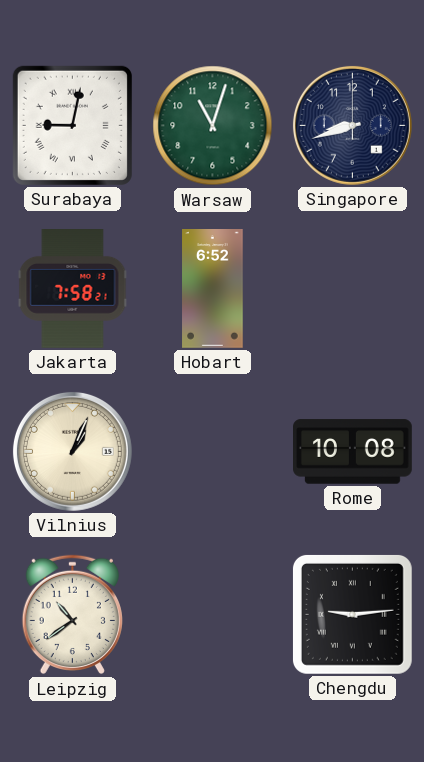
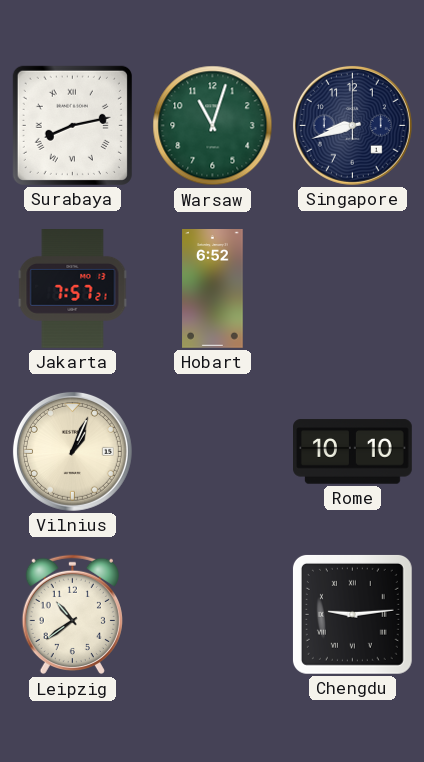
Surabaya: 9:02 -> 8:13 (72, 125)
Jakarta: 7:58 -> 7:57 (73, 289)
Rome: 10:08 -> 10:10 (353, 452)
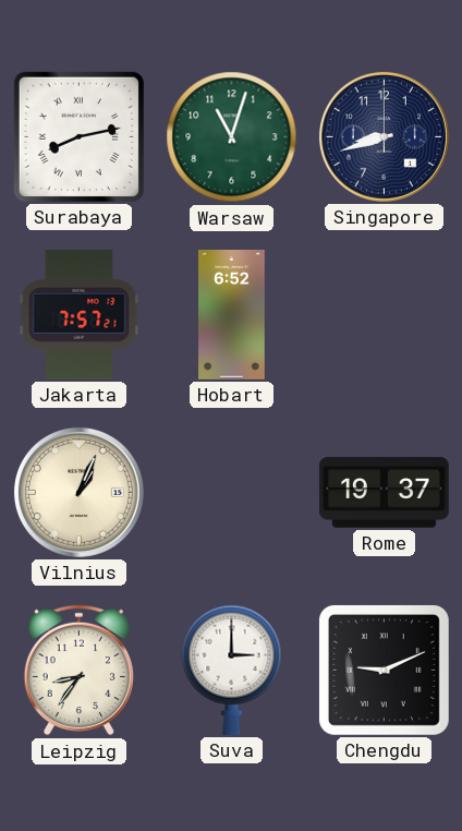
Rome: 10:10 -> 19:37 (385, 493)
Leipzig: 10:39 -> 8:36 (78, 671)
Suva: none -> 3:00 (232, 670)
Chengdu: 9:14 -> 9:11 (384, 670)
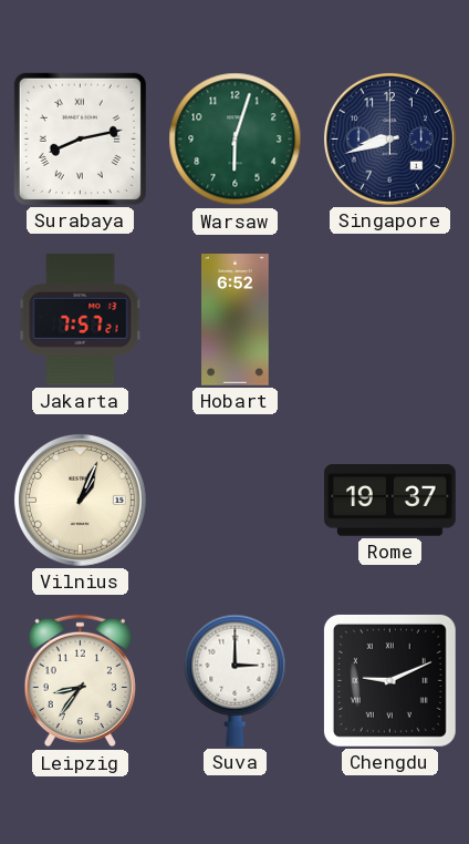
Warsaw: 11:03 -> 6:03 (236, 140)
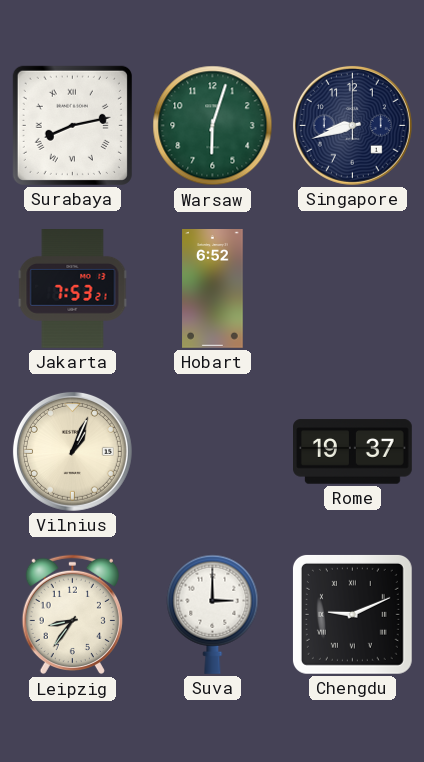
Jakarta: 7:57 -> 7:53 (73, 289)
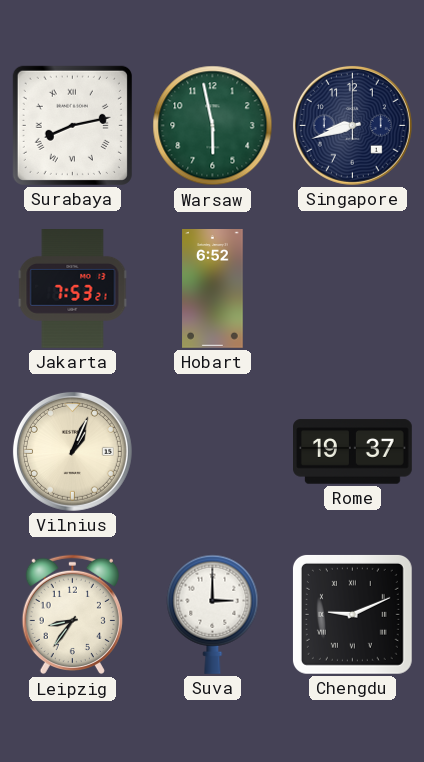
Warsaw: 6:03 -> 5:58 (213, 126)
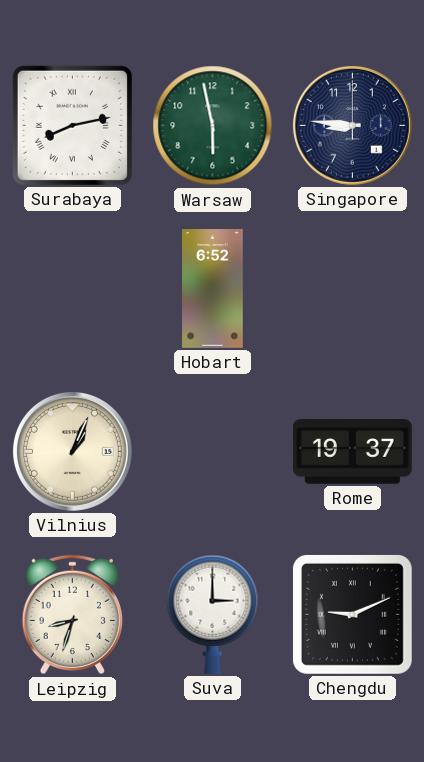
Singapore: 8:42 -> 8:46 (352, 125)
Jakarta: 7:53 -> none (73, 289)
Leipzig: 8:36 -> 8:33 (72, 615)
